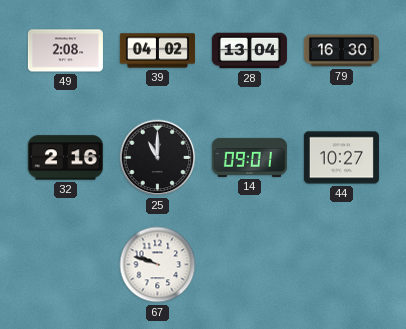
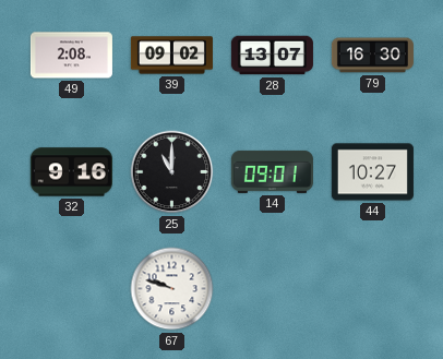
39: 04:02 -> 09:02 (171, 56)
28: 13:04 -> 13:07 (272, 56)
32: 2:16 -> 9:16 (71, 172)
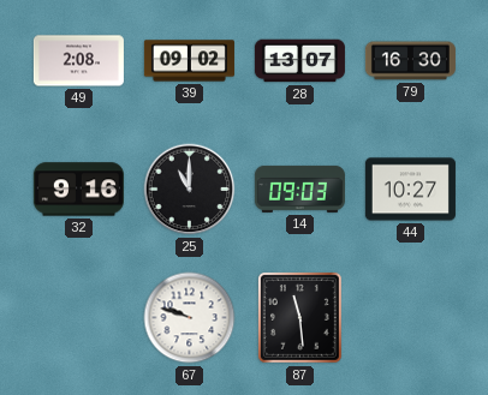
14: 09:01 -> 09:03 (299, 188)
87: none -> 11:29 (300, 318)
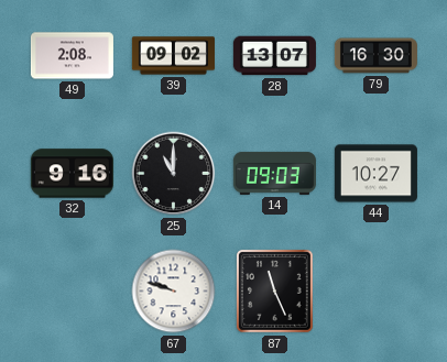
87: 11:29 -> 11:26 (275, 292)
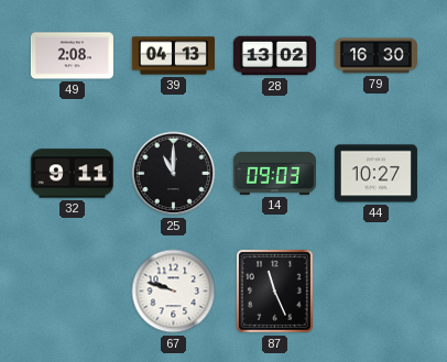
39: 09:02 -> 04:13 (173, 56)
28: 13:07 -> 13:02 (274, 56)
32: 9:16 -> 9:11 (72, 174)
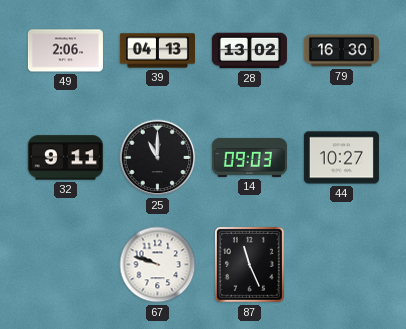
49: 2:08 -> 2:06 (65, 51)
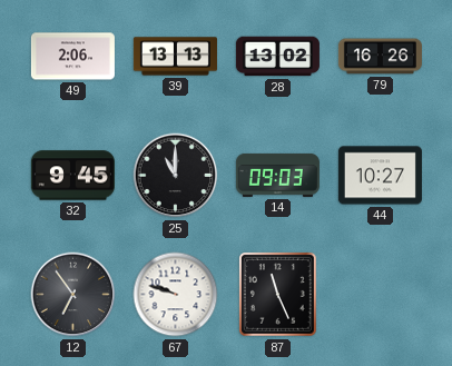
39: 04:13 -> 13:13 (175, 57)
79: 16:30 -> 16:26 (380, 57)
32: 9:11 -> 9:45 (72, 176)
12: none -> 6:54 (73, 295)
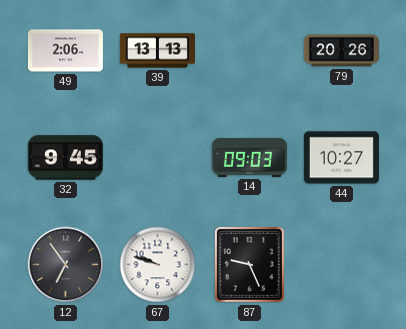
28: 13:02 -> none (277, 57)
79: 16:26 -> 20:26 (341, 51)
25: 11:00 -> none (176, 176)
87: 11:26 -> 9:26 (250, 265)
